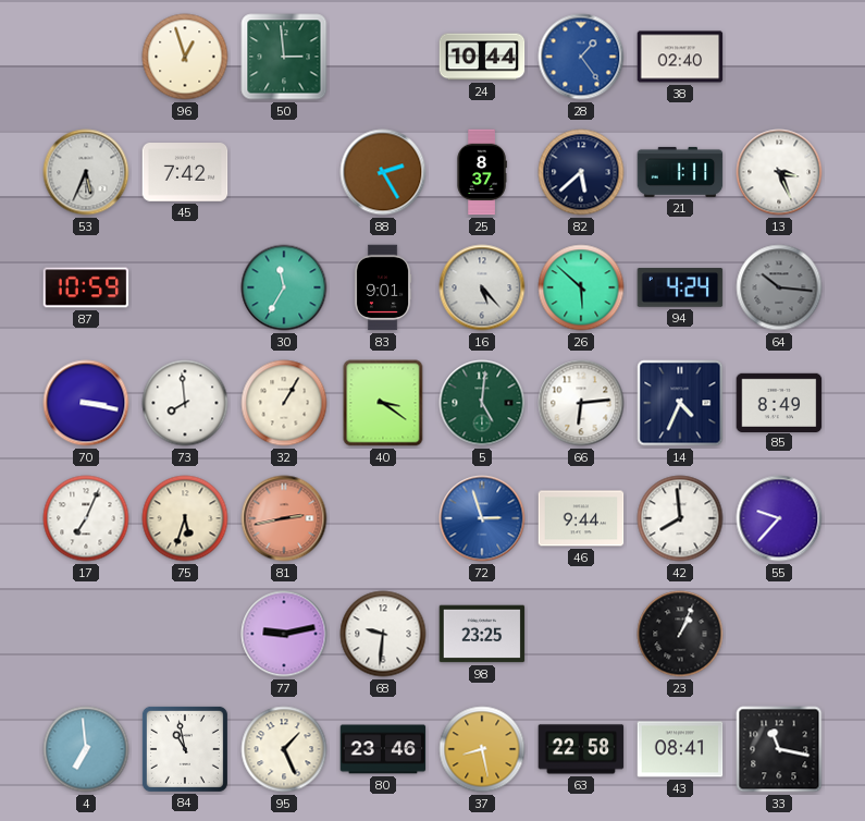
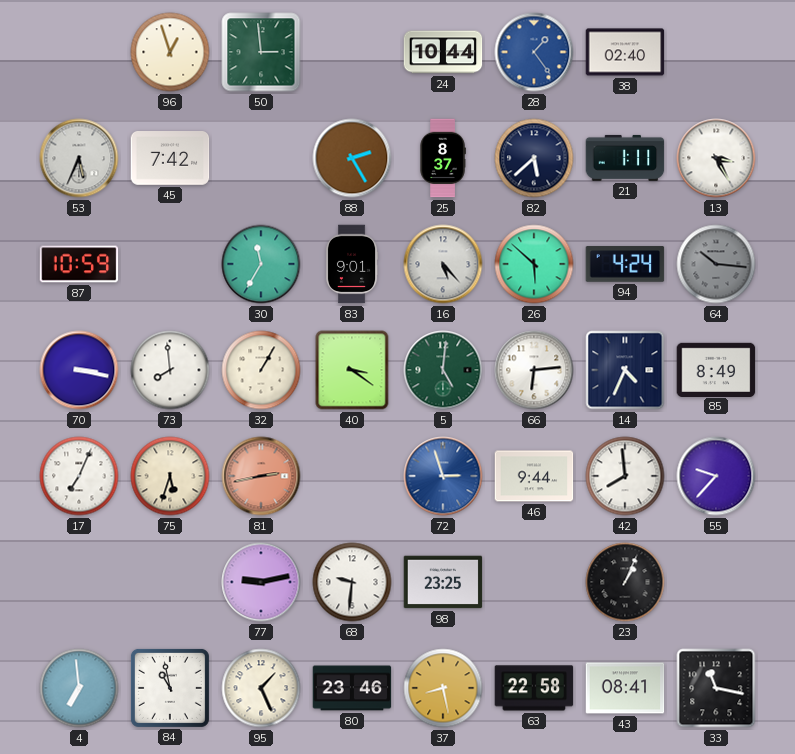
13: 3:26 -> 3:25 (716, 158)
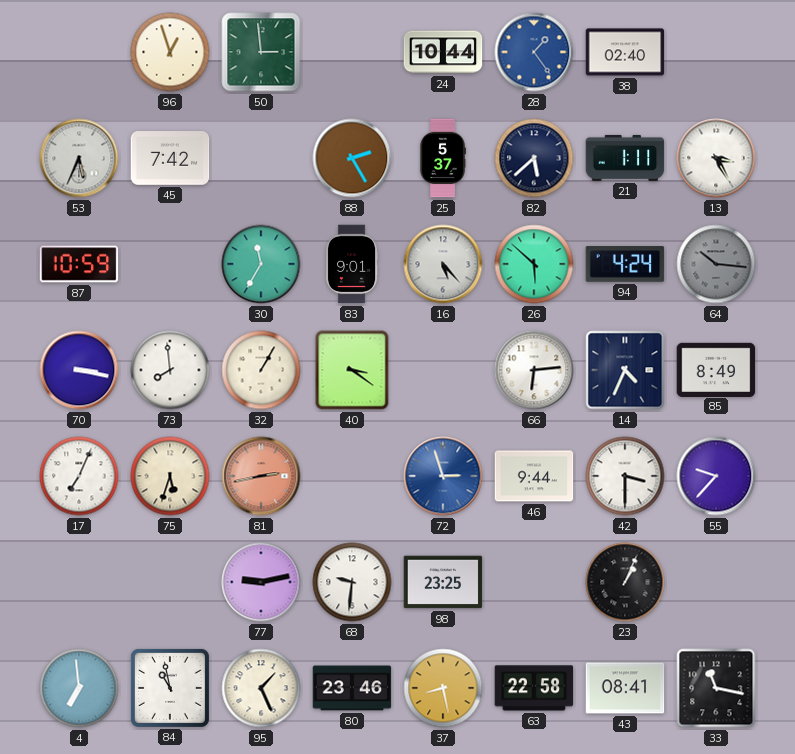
25: 8:37 -> 5:37 (443, 158)
5: 5:01 -> none (443, 370)
42: 7:59 -> 3:30 (625, 476)
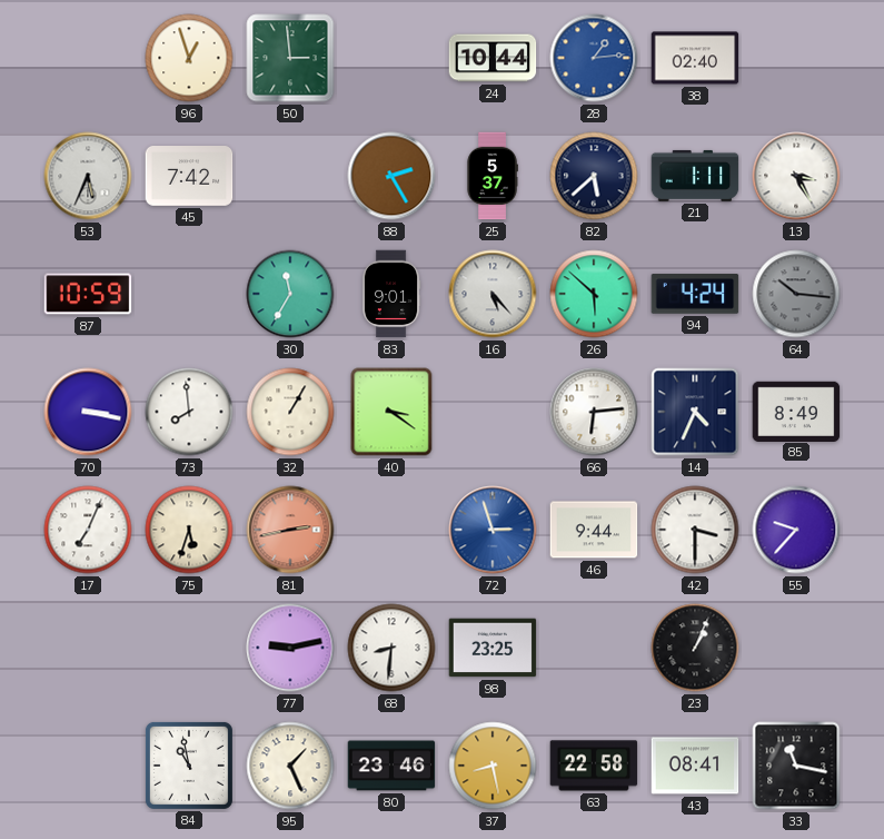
28: 1:24 -> 1:14 (594, 58)
68: 9:31 -> 8:31 (391, 648)
4: 6:59 -> none (79, 688)
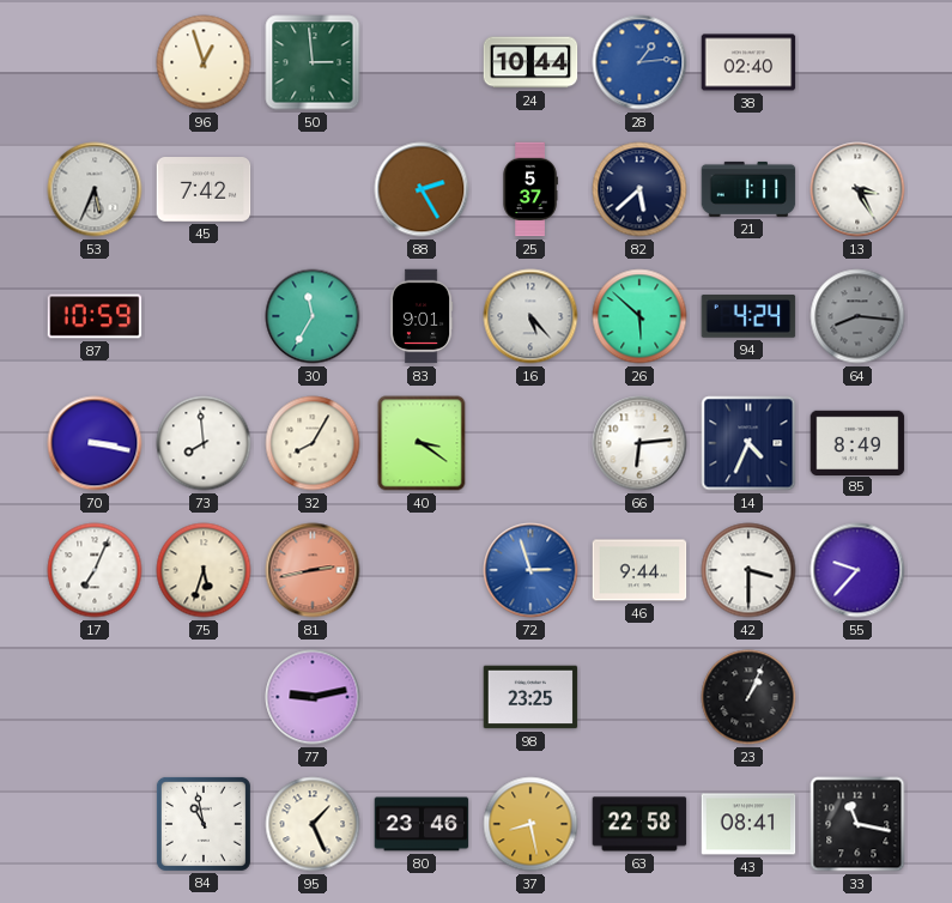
64: 10:16 -> 8:16 (857, 316)
32: 1:05 -> 8:05 (313, 443)
68: 8:31 -> none (391, 648)
